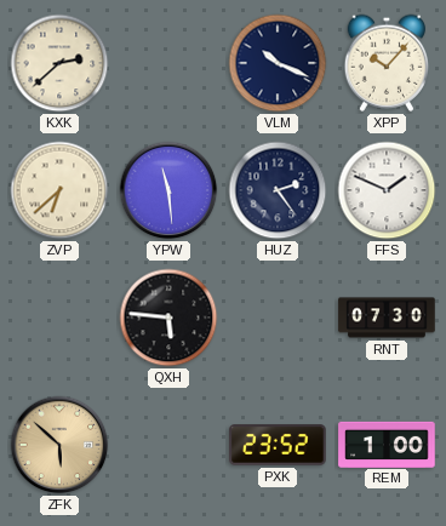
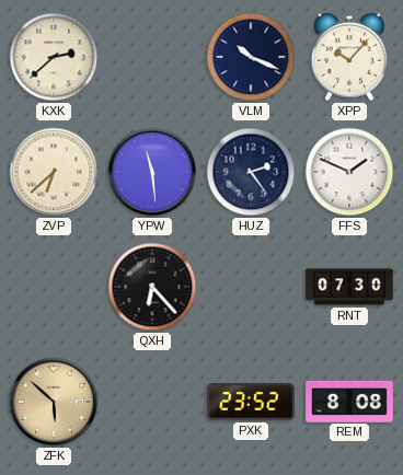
QXH: 5:46 -> 6:23 (152, 287)
REM: 1:00 -> 8:08 (349, 401)
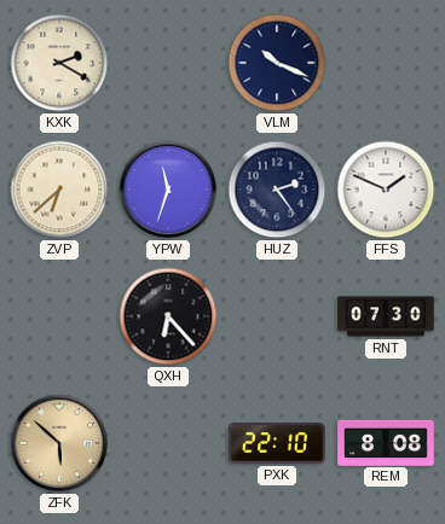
KXK: 2:38 -> 2:20 (59, 63)
XPP: 10:07 -> none (349, 57)
YPW: 11:29 -> 11:33 (168, 190)
PXK: 23:52 -> 22:10 (277, 443)
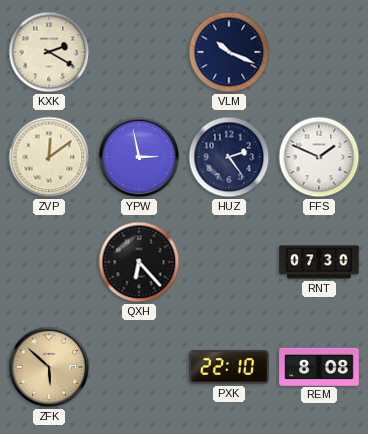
ZVP: 6:38 -> 12:09 (49, 157)
YPW: 11:33 -> 2:58 (139, 157)
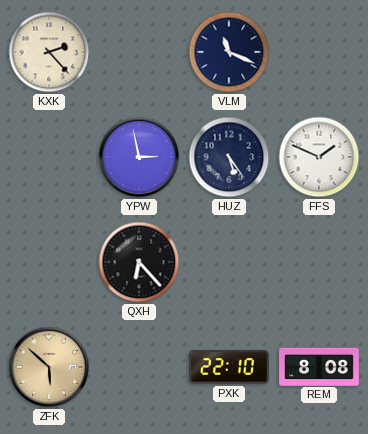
KXK: 2:20 -> 2:23 (49, 52)
VLM: 10:19 -> 11:19 (229, 52)
ZVP: 12:09 -> none (49, 157)
HUZ: 2:24 -> 5:24 (229, 157)
RNT: 07:30 -> none (319, 262)
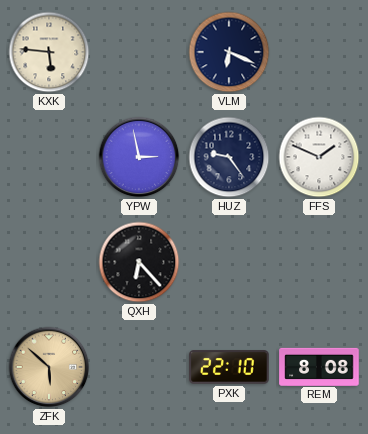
KXK: 2:23 -> 5:46 (49, 52)
VLM: 11:19 -> 6:19 (229, 52)
HUZ: 5:24 -> 9:24 (229, 157)
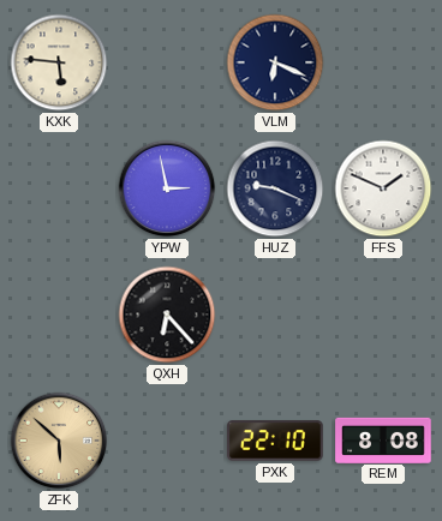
HUZ: 9:24 -> 9:19 (275, 188)
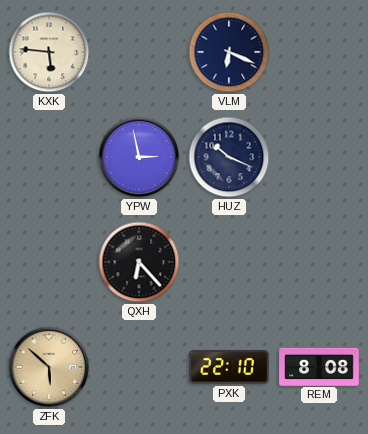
HUZ: 9:19 -> 10:19 (229, 157)
FFS: 1:49 -> none (383, 188)
